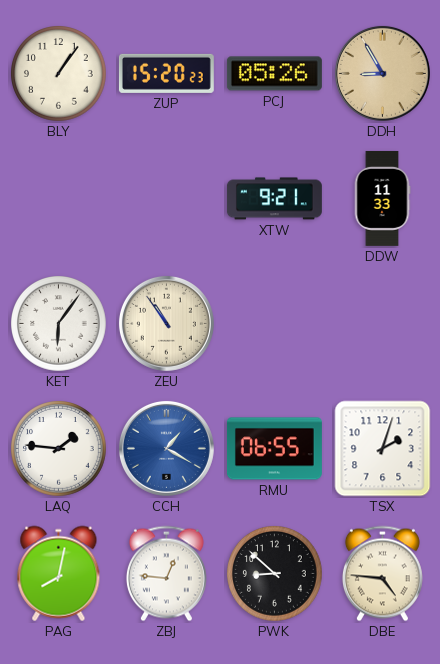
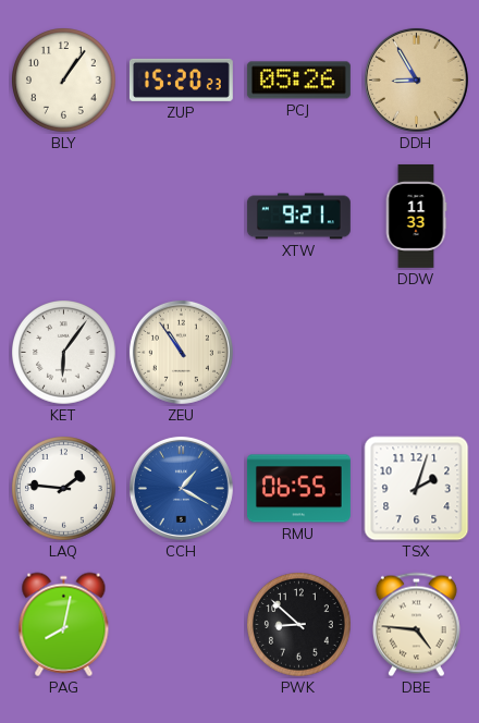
ZBJ: 12:46 -> none (166, 574)
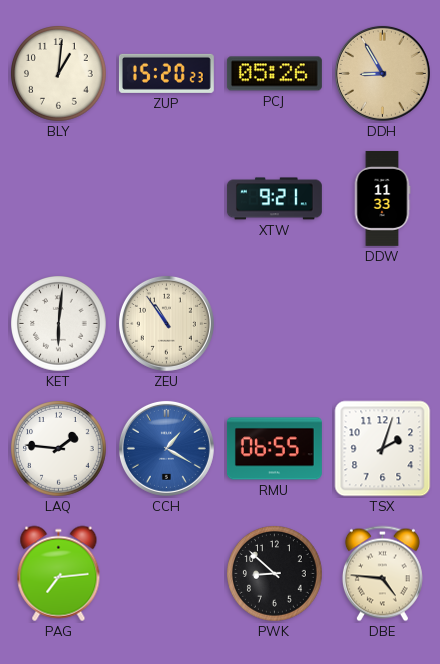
BLY: 1:06 -> 1:01 (59, 74)
KET: 6:06 -> 6:01 (59, 324)
PAG: 8:02 -> 7:14 (59, 574)
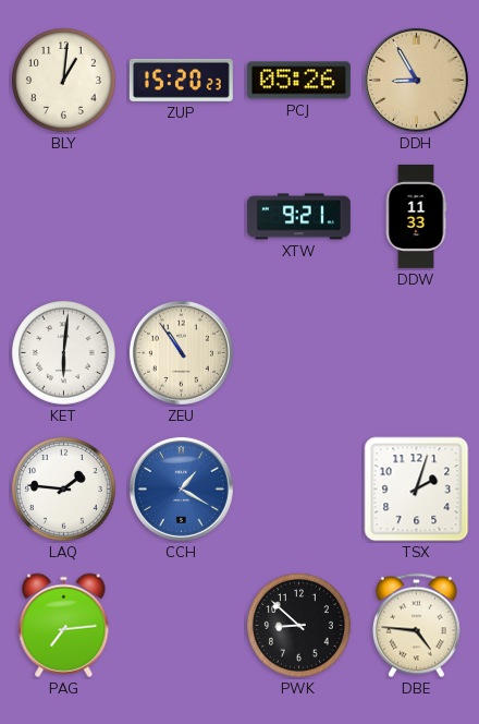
RMU: 06:55 -> none (274, 449)
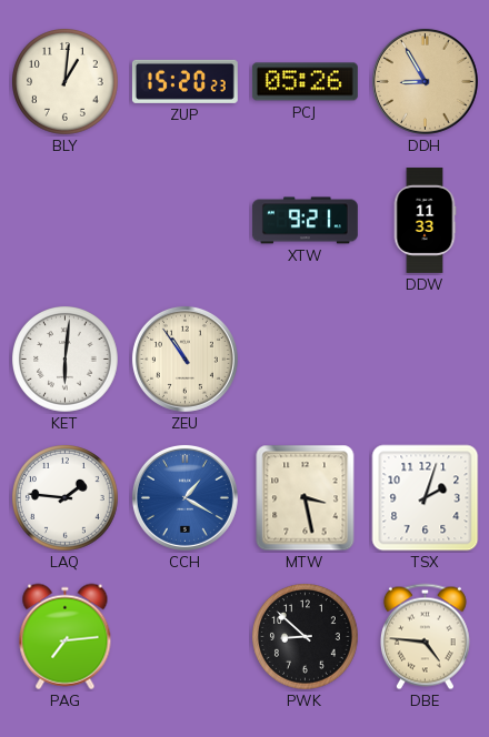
MTW: none -> 3:28 (306, 498)
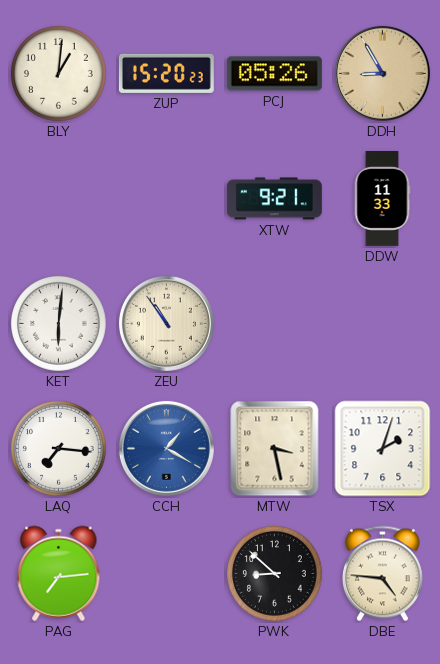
LAQ: 1:46 -> 7:16 (59, 449)
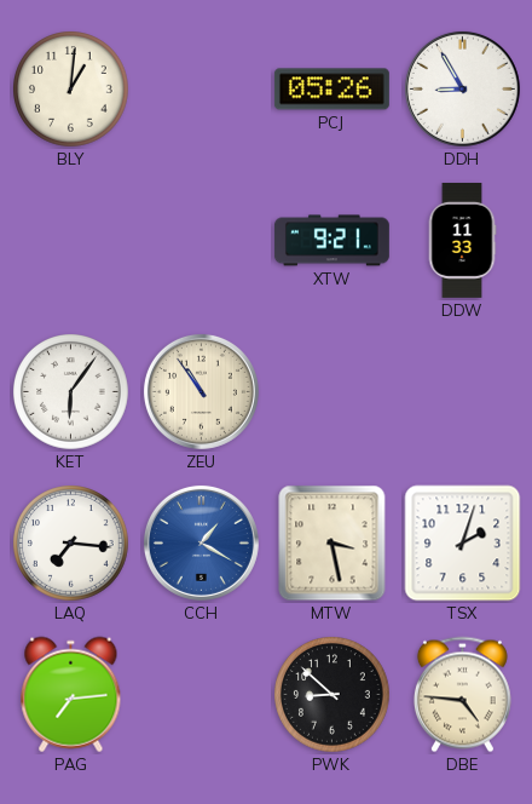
ZUP: 15:20 -> none (166, 73)
DDH dial: champagne -> white (462, 88)
KET: 6:01 -> 6:06 (71, 392)
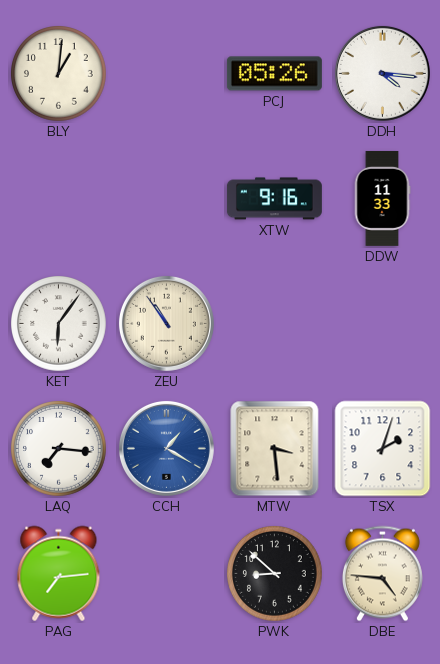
DDH: 8:55 -> 4:16 (382, 73)
XTW: 9:21 -> 9:16 (274, 199)
MTW: 3:28 -> 3:29 (275, 449)
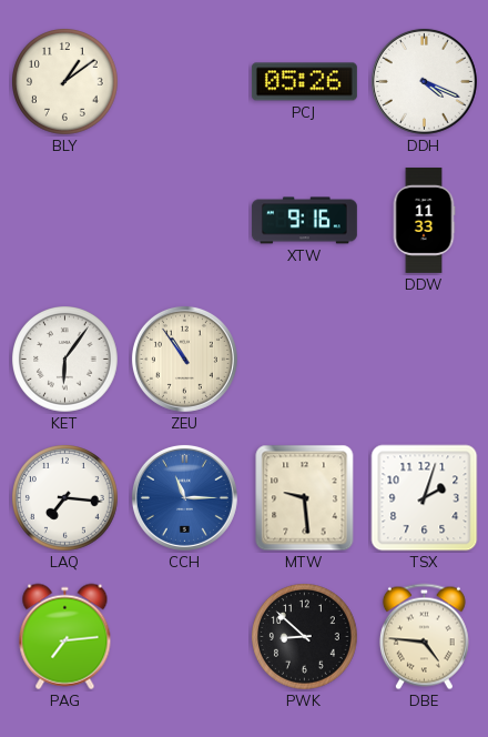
BLY: 1:01 -> 1:09 (65, 82)
DDH: 4:16 -> 4:19 (424, 81)
CCH: 1:20 -> 11:15 (184, 497)
MTW: 3:29 -> 9:29 (305, 498)
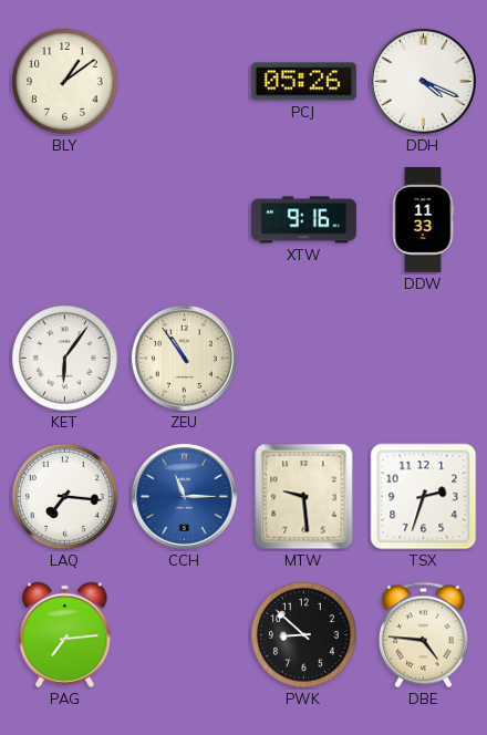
TSX: 2:03 -> 2:33 (424, 497)
